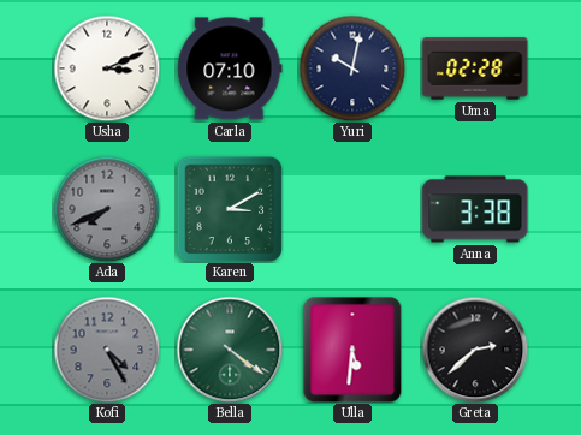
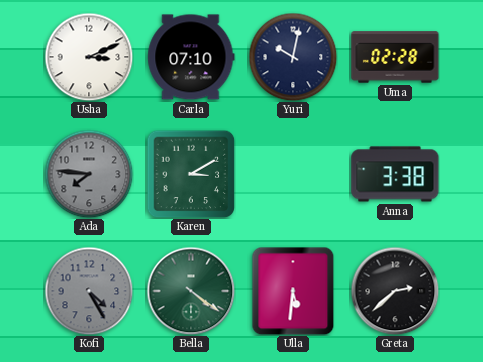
Ada: 7:41 -> 7:46 (89, 174)
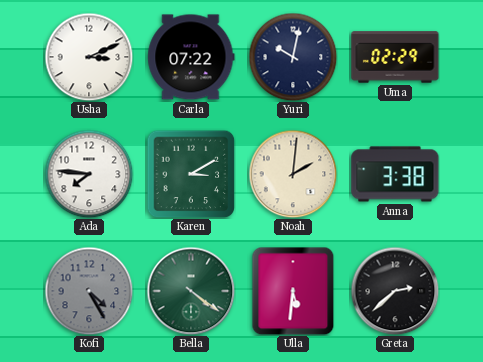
Carla: 07:10 -> 07:22 (191, 57)
Uma: 02:28 -> 02:29 (395, 57)
Ada dial: grey -> white (89, 174)
Noah: none -> 2:01 (293, 174)
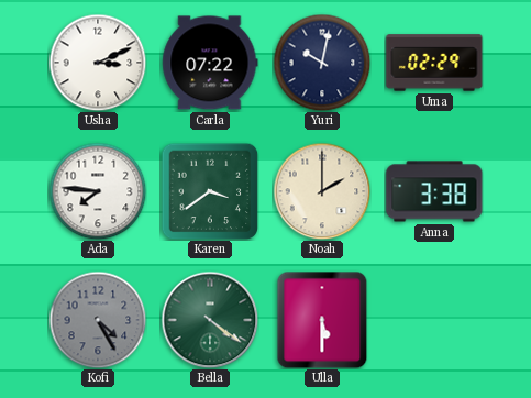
Karen: 3:10 -> 3:39 (210, 191)
Noah: 2:01 -> 2:00 (322, 191)
Ulla: 5:31 -> 5:30 (322, 320)
Greta: 2:38 -> none (395, 291)
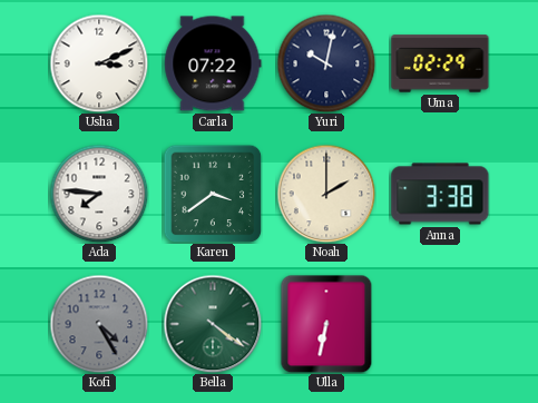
Ulla: 5:30 -> 6:32 (326, 324)
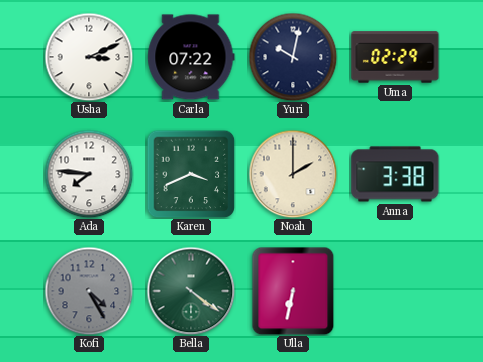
Karen: 3:39 -> 3:41 (191, 174)
